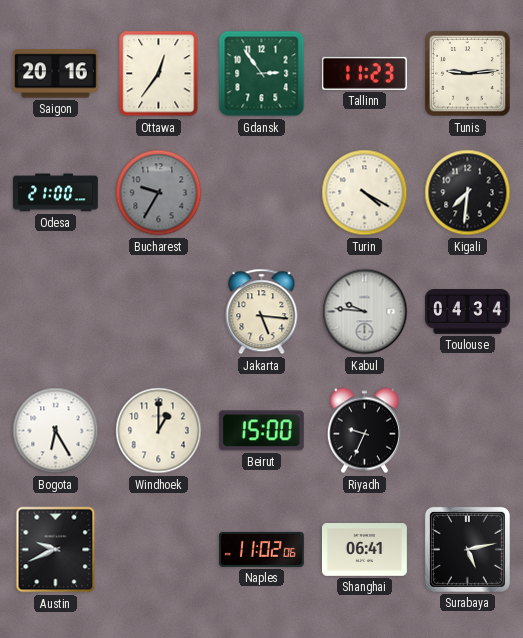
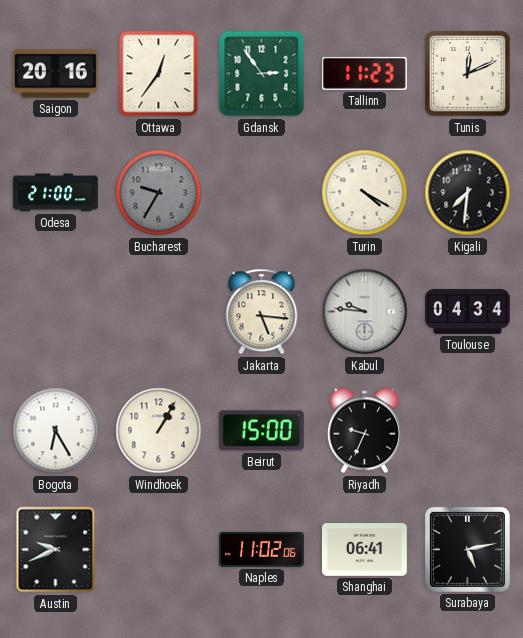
Tunis: 9:14 -> 12:11 (468, 74)
Windhoek: 1:00 -> 1:05 (159, 431)
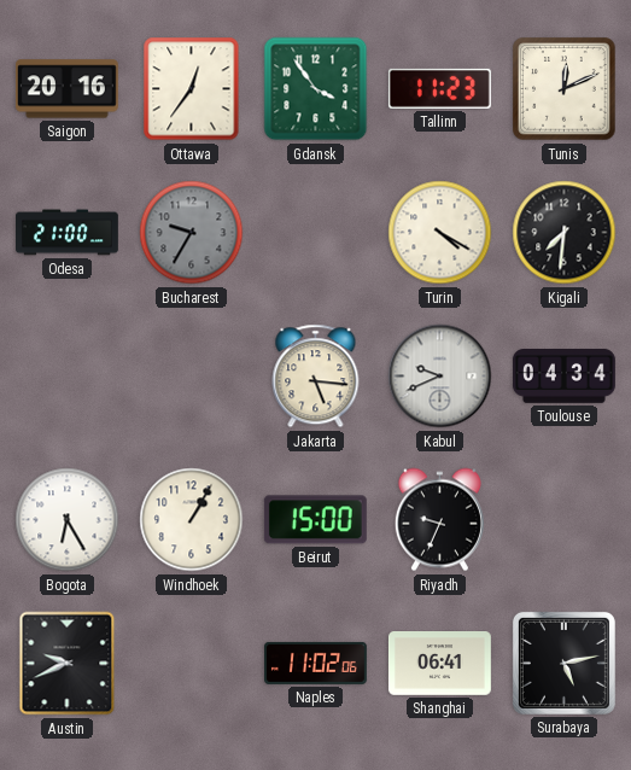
Gdansk: 2:54 -> 3:54 (316, 89)
Kabul: 9:46 -> 9:41 (440, 377)
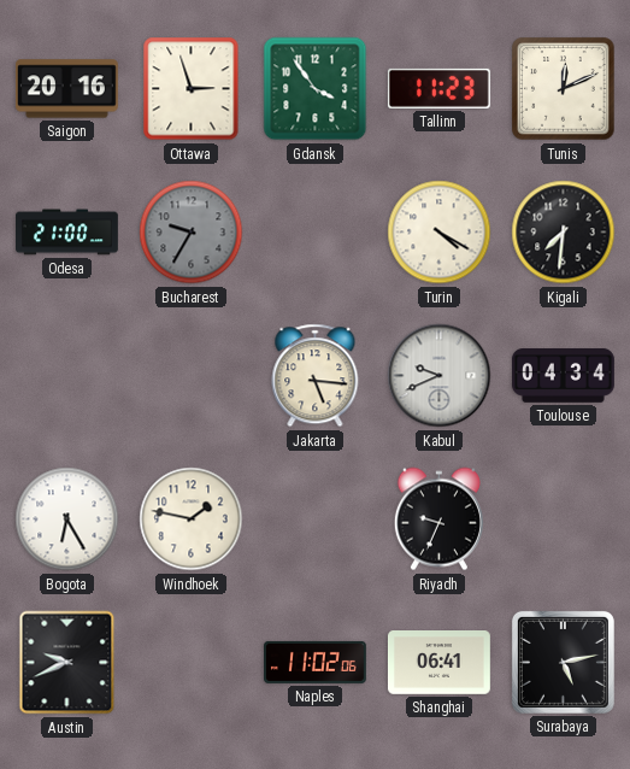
Ottawa: 12:36 -> 2:57 (192, 89)
Windhoek: 1:05 -> 1:47 (192, 519)
Beirut: 15:00 -> none (315, 520)
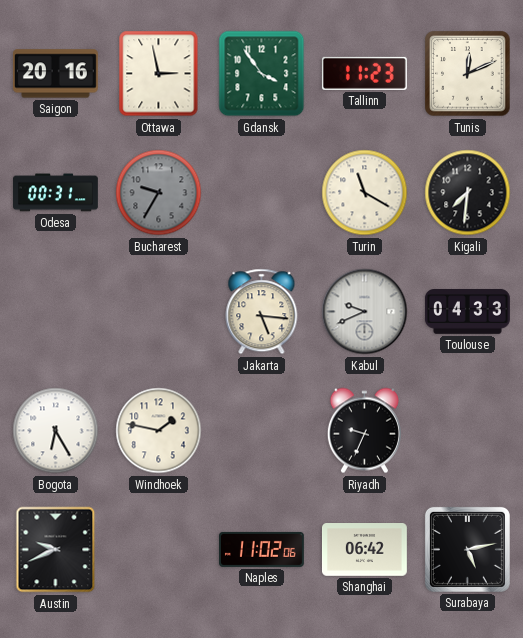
Ottawa: 2:57 -> 2:58 (159, 74)
Odesa: 21:00 -> 00:31 (56, 193)
Turin: 4:20 -> 11:20 (365, 193)
Toulouse: 04:34 -> 04:33 (467, 312)
Shanghai: 06:41 -> 06:42 (364, 550)
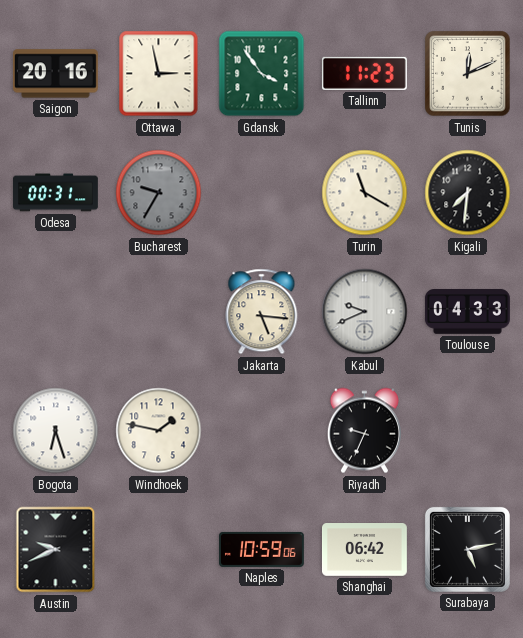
Bogota: 6:25 -> 6:27 (56, 431)
Naples: 11:02 -> 10:59 (262, 549)
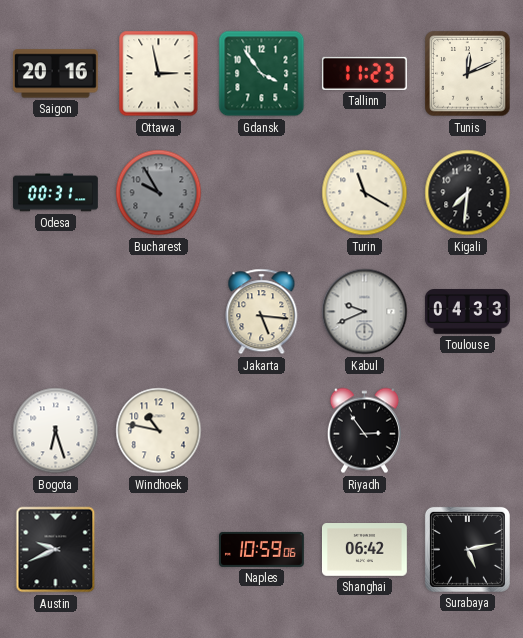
Bucharest: 9:35 -> 9:55 (159, 193)
Windhoek: 1:47 -> 10:47 (159, 431)
Riyadh: 9:34 -> 2:54 (364, 431)
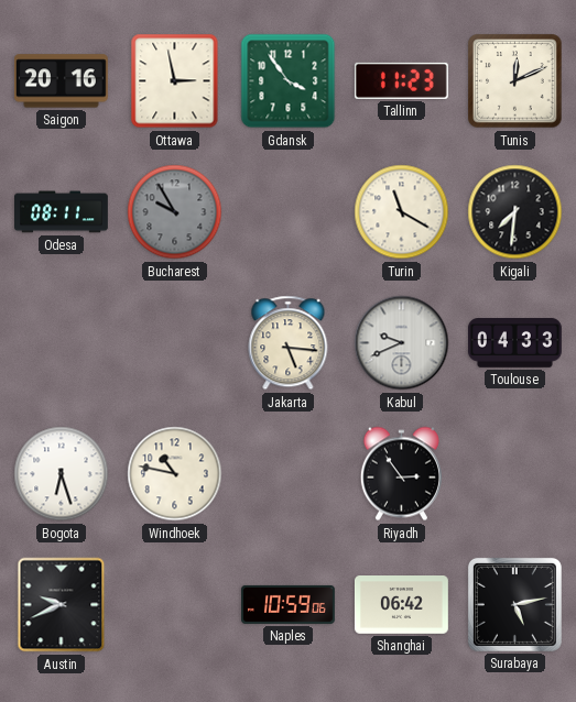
Odesa: 00:31 -> 08:11 (62, 212)
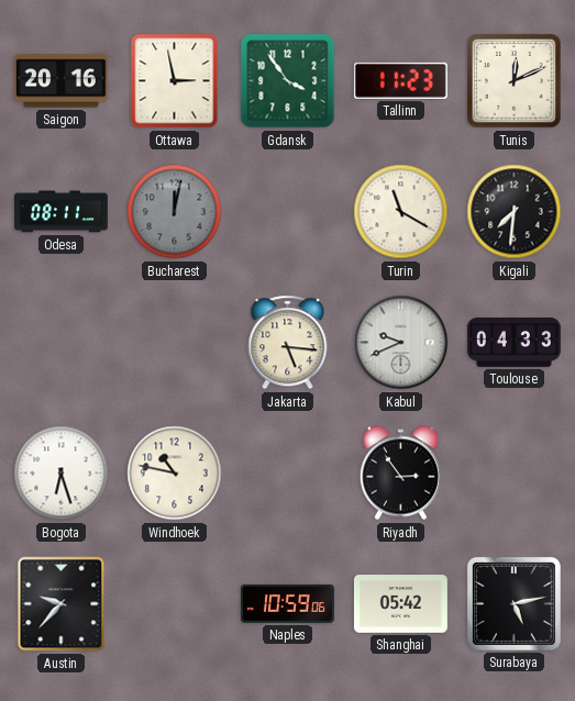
Bucharest: 9:55 -> 12:02 (175, 212)
Austin: 9:41 -> 9:37 (62, 604)
Shanghai: 06:42 -> 05:42 (400, 604)
